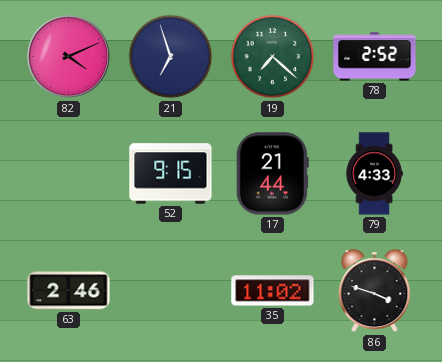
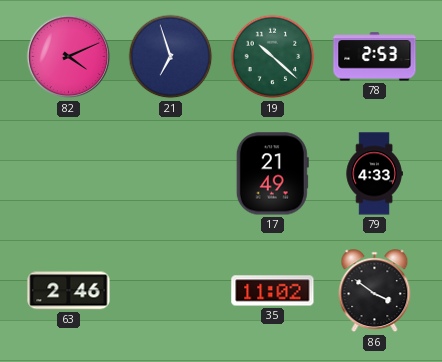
19: 7:22 -> 10:22 (273, 57)
78: 2:52 -> 2:53 (375, 57)
52: 9:15 -> none (171, 174)
17: 21:44 -> 21:49 (272, 174)
86: 3:48 -> 3:51 (375, 291)
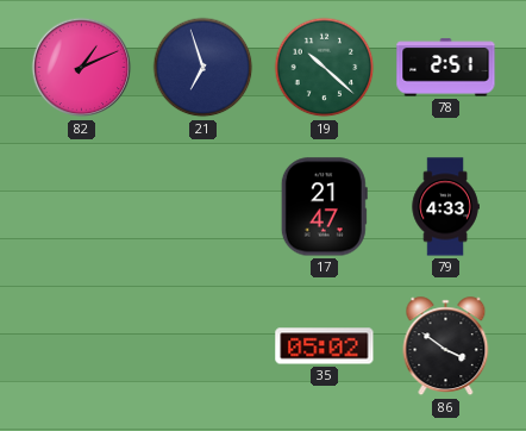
82: 4:11 -> 1:11 (82, 68)
78: 2:53 -> 2:51 (446, 68)
17: 21:49 -> 21:47 (324, 207)
63: 2:46 -> none (69, 291)
35: 11:02 -> 05:02 (325, 346)
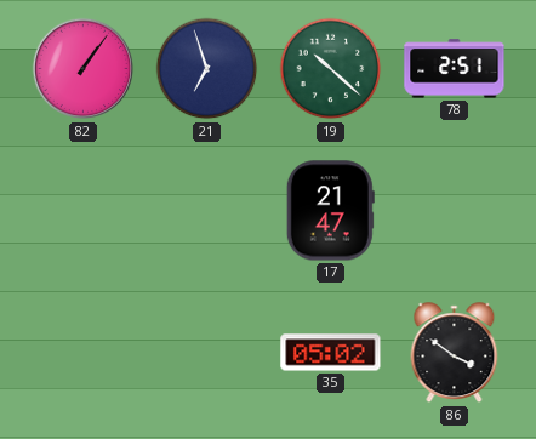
82: 1:11 -> 1:06 (84, 69)
79: 4:33 -> none (445, 207)
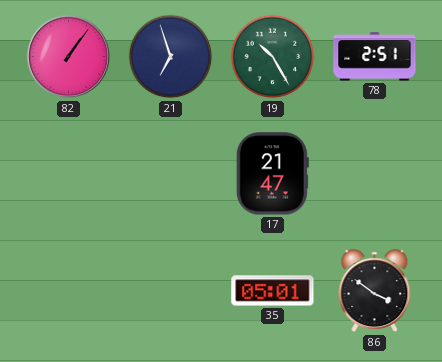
19: 10:22 -> 10:25 (273, 57)
35: 05:02 -> 05:01 (273, 291)
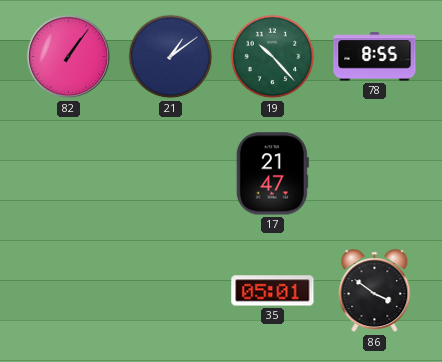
21: 6:57 -> 1:09 (171, 57)
19: 10:25 -> 10:23 (273, 57)
78: 2:51 -> 8:55 (375, 57)
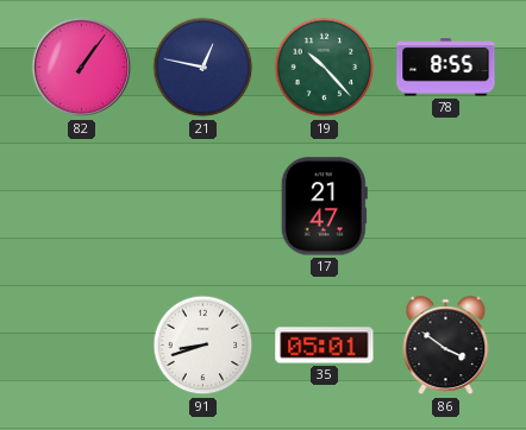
21: 1:09 -> 12:47 (203, 68)
91: none -> 8:42 (203, 346)
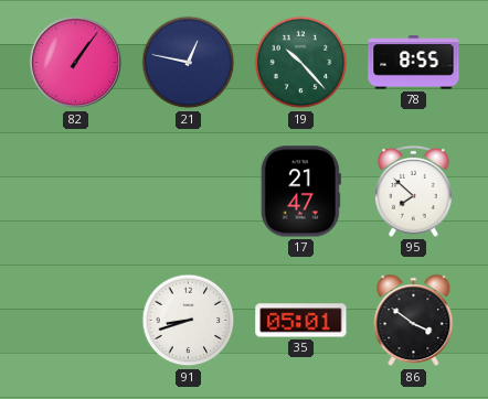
95: none -> 7:52 (413, 191)
